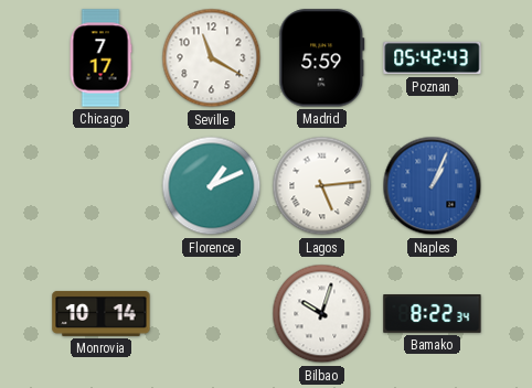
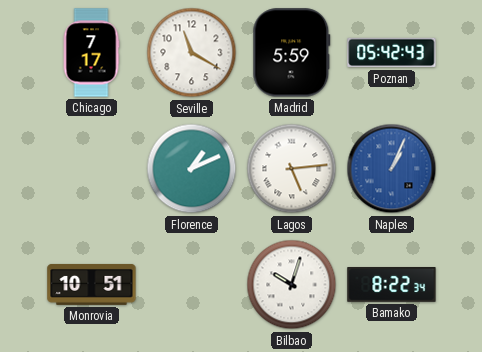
Monrovia: 10:14 -> 10:51 (92, 284)
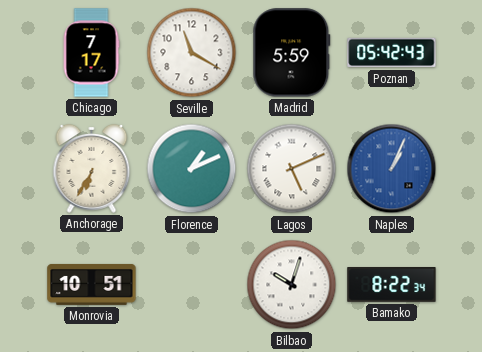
Anchorage: none -> 6:35 (92, 168)
Lagos: 5:14 -> 5:11 (292, 169)
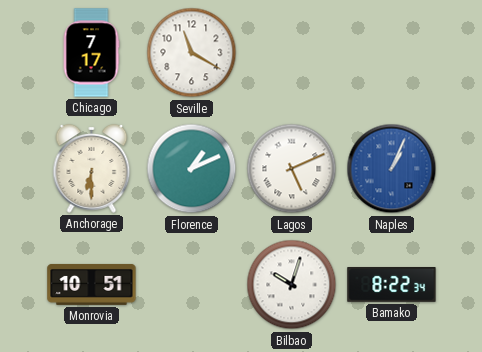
Madrid: 5:59 -> none (292, 53)
Poznan: 05:42 -> none (392, 53)
Anchorage: 6:35 -> 6:30 (92, 168)
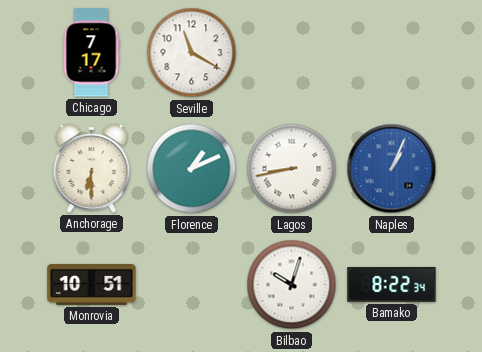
Lagos: 5:11 -> 8:43 (292, 169)
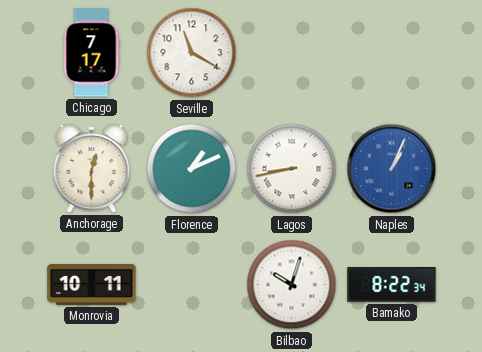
Anchorage: 6:30 -> 12:30 (92, 168)
Monrovia: 10:51 -> 10:11 (92, 284)
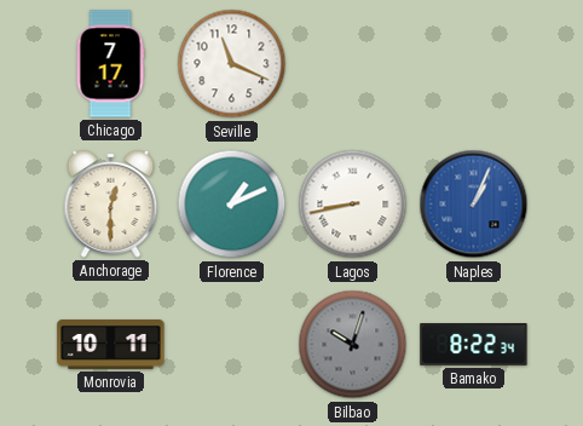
Seville: 11:20 -> 11:19 (232, 64)
Bilbao dial: white -> grey (353, 345)
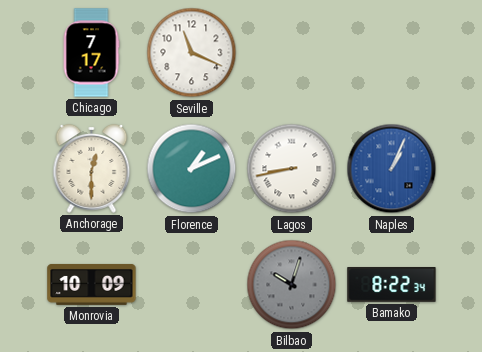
Monrovia: 10:11 -> 10:09 (92, 284)
